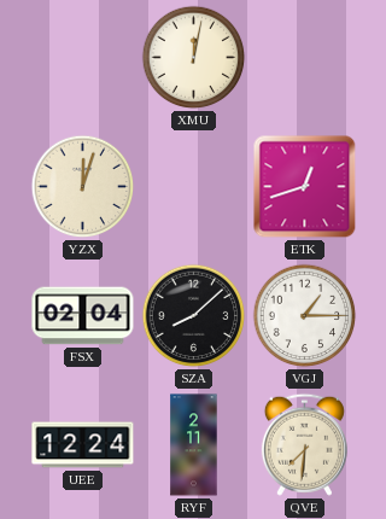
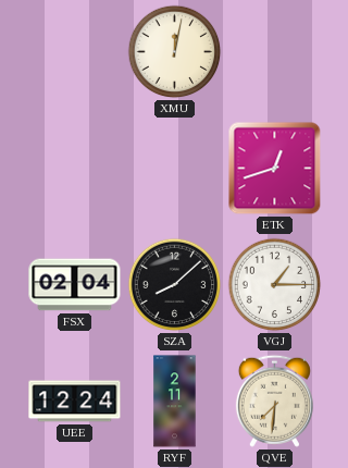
YZX: 12:03 -> none (83, 187)
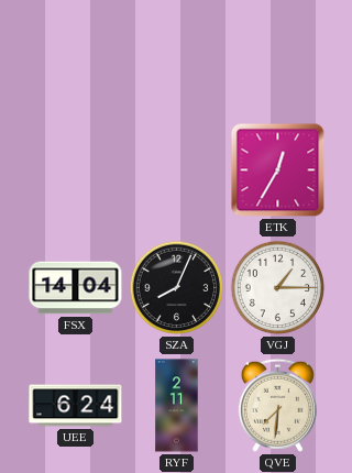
XMU: 12:02 -> none (175, 52)
ETK: 12:42 -> 12:35 (278, 170)
FSX: 02:04 -> 14:04 (76, 288)
SZA: 8:08 -> 8:04 (177, 288)
UEE: 12:24 -> 6:24 (76, 406)
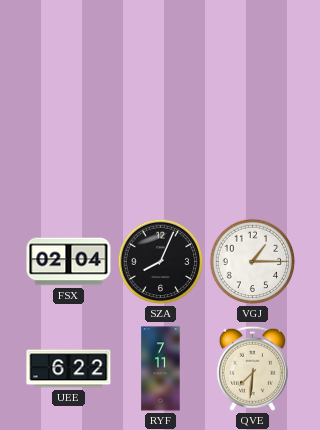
ETK: 12:35 -> none (278, 170)
FSX: 14:04 -> 02:04 (69, 262)
UEE: 6:24 -> 6:22 (69, 369)
RYF: 2:11 -> 7:11 (161, 369)
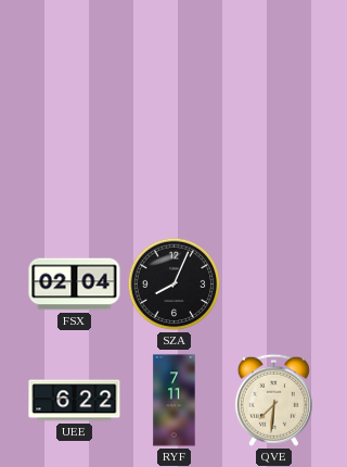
VGJ: 1:15 -> none (253, 262)
